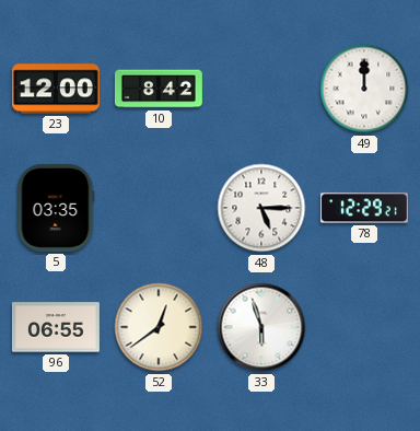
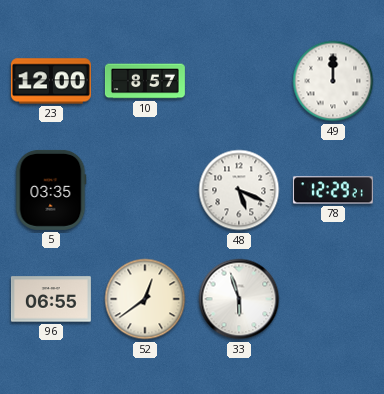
10: 8:42 -> 8:57 (145, 81)
48: 5:15 -> 5:19 (239, 190)
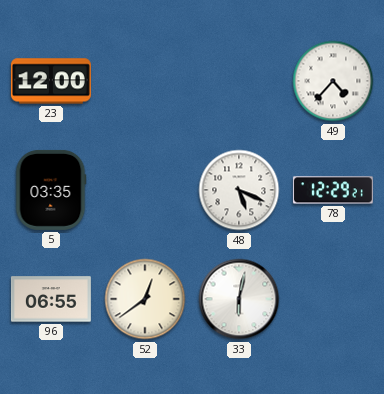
10: 8:57 -> none (145, 81)
49: 12:00 -> 4:37 (333, 81)
33: 5:57 -> 6:02 (239, 299)
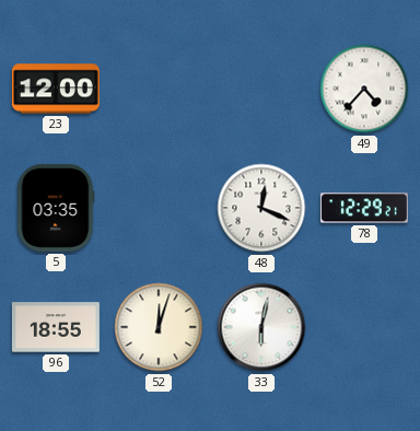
48: 5:19 -> 12:19 (261, 208)
96: 06:55 -> 18:55 (56, 327)
52: 12:39 -> 12:03 (159, 327)
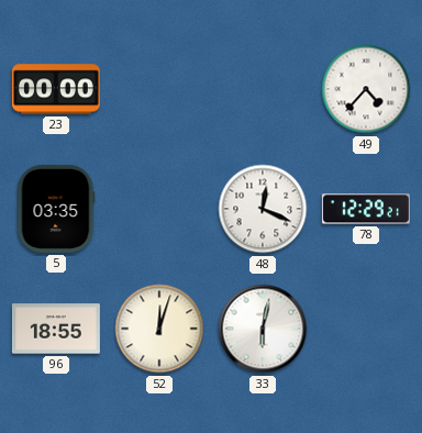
23: 12:00 -> 00:00 (56, 89)
